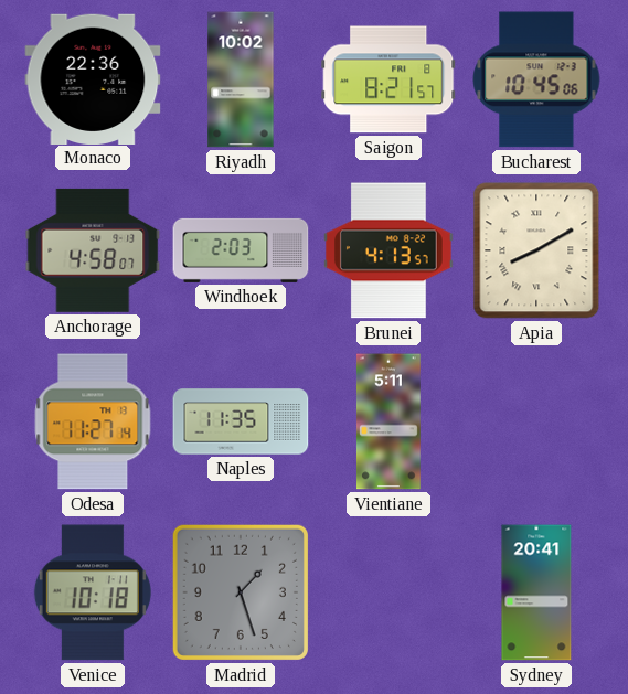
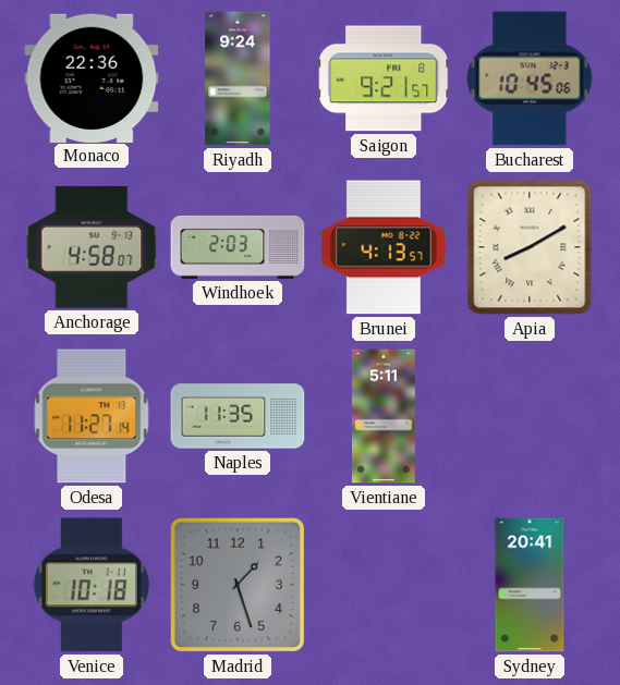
Riyadh: 10:02 -> 9:24 (238, 78)
Saigon: 8:21 -> 9:21 (384, 78)
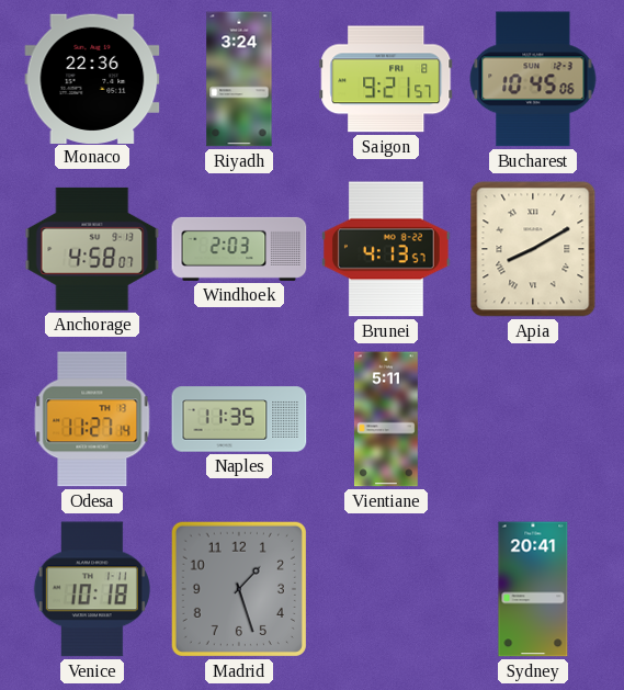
Riyadh: 9:24 -> 3:24 (239, 79)
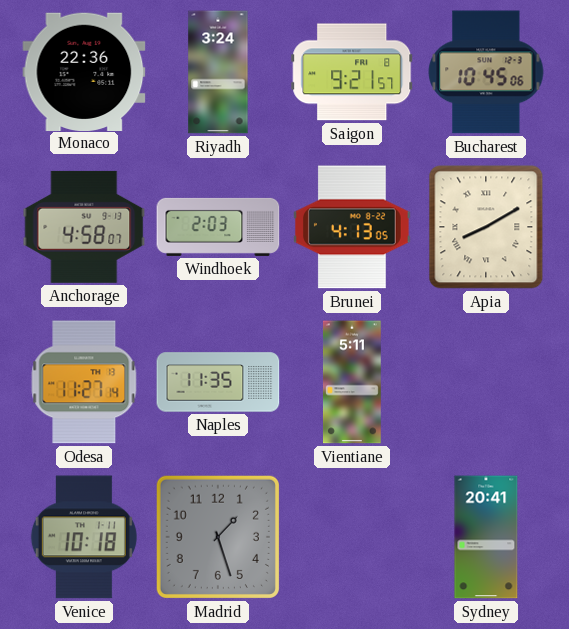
Brunei: 4:13:57 -> 4:13:05 (352, 227)
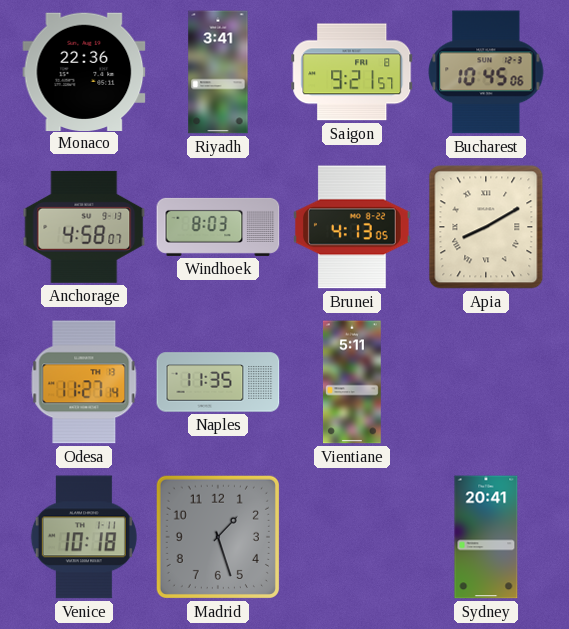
Riyadh: 3:24 -> 3:41 (218, 72)
Windhoek: 2:03 -> 8:03 (218, 227)
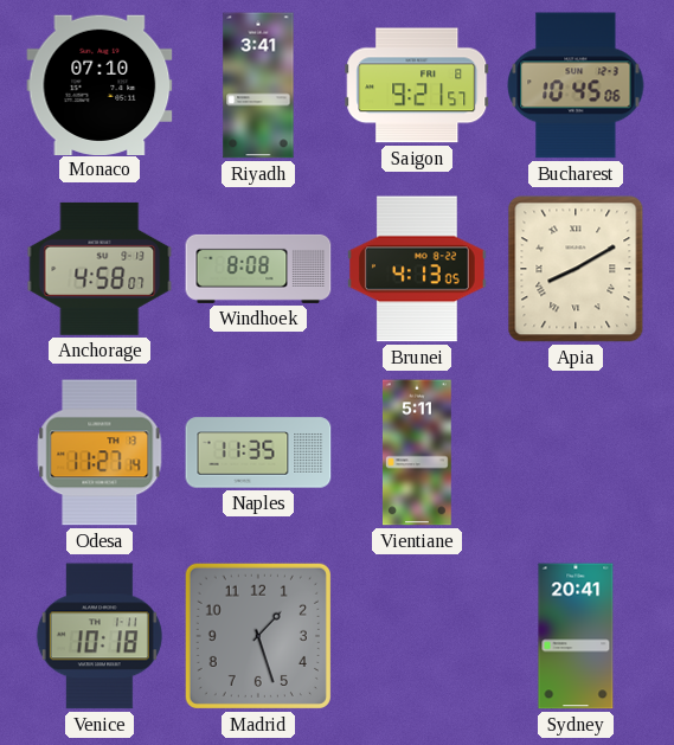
Monaco: 22:36 -> 07:10 (100, 84)
Windhoek: 8:03 -> 8:08 (258, 269)
